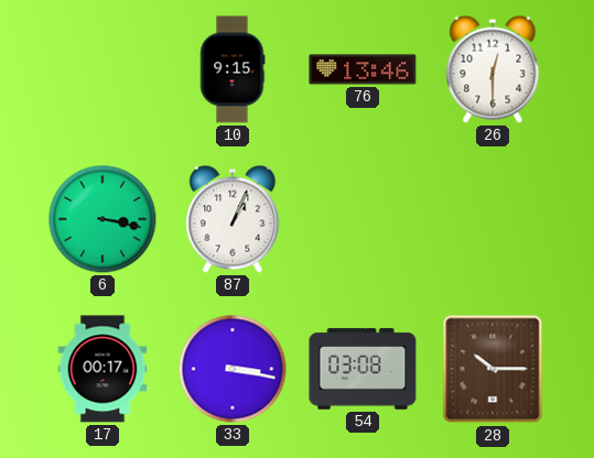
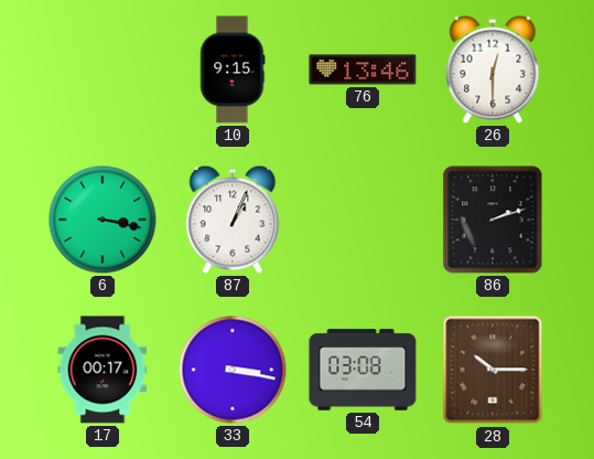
86: none -> 2:12 (493, 220)
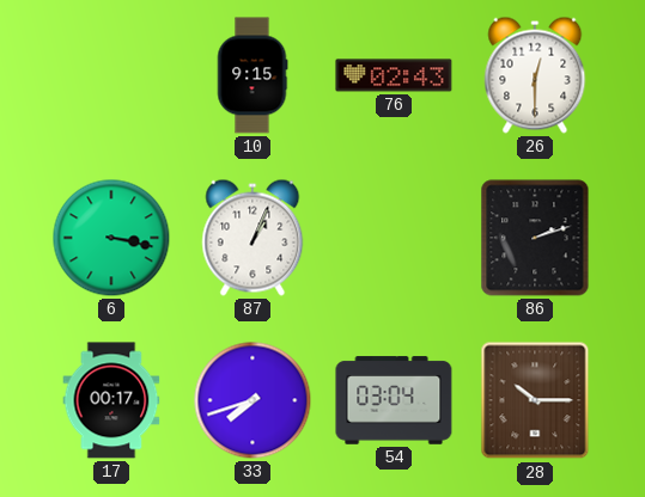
76: 13:46 -> 02:43 (394, 75)
33: 3:17 -> 7:42 (252, 400)
54: 03:08 -> 03:04 (394, 400)
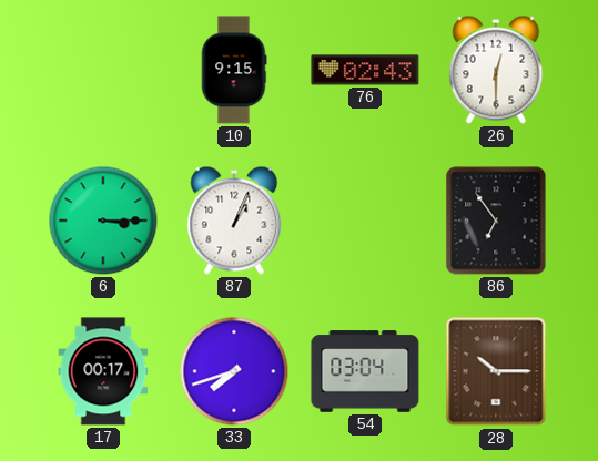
6: 3:17 -> 3:15 (103, 221)
86: 2:12 -> 6:54 (496, 221)
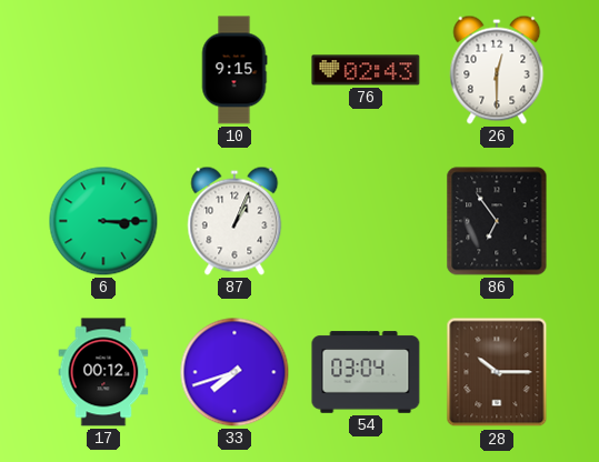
17: 00:17 -> 00:12 (103, 372)
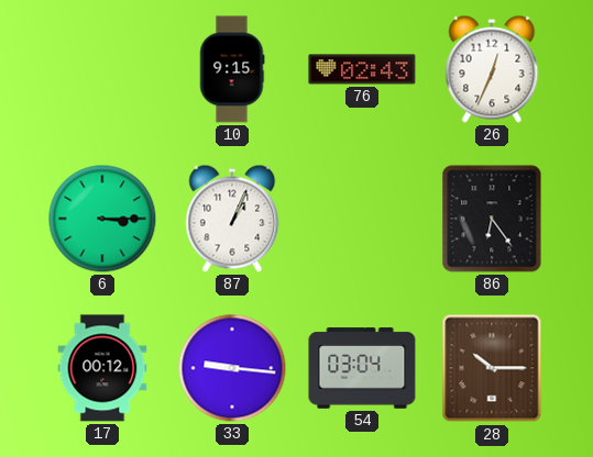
26: 12:30 -> 12:34 (492, 69)
86: 6:54 -> 6:24 (492, 219)
33: 7:42 -> 9:16 (232, 368)
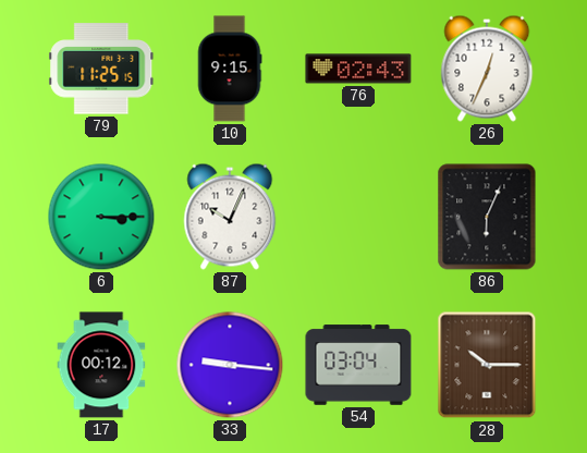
79: none -> 11:25 (101, 69)
87: 1:04 -> 10:04 (230, 217)
86: 6:24 -> 6:04 (487, 217)
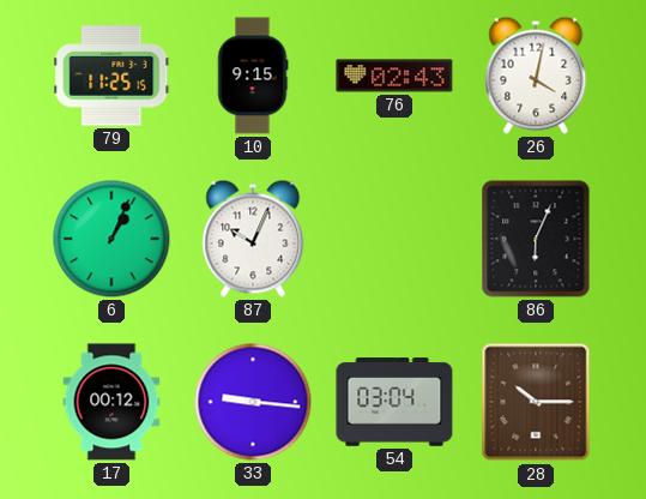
26: 12:34 -> 4:02 (536, 76)
6: 3:15 -> 1:04 (111, 239)
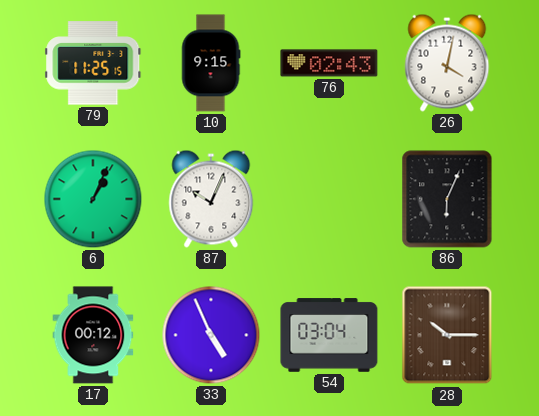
33: 9:16 -> 4:56 (211, 335)
